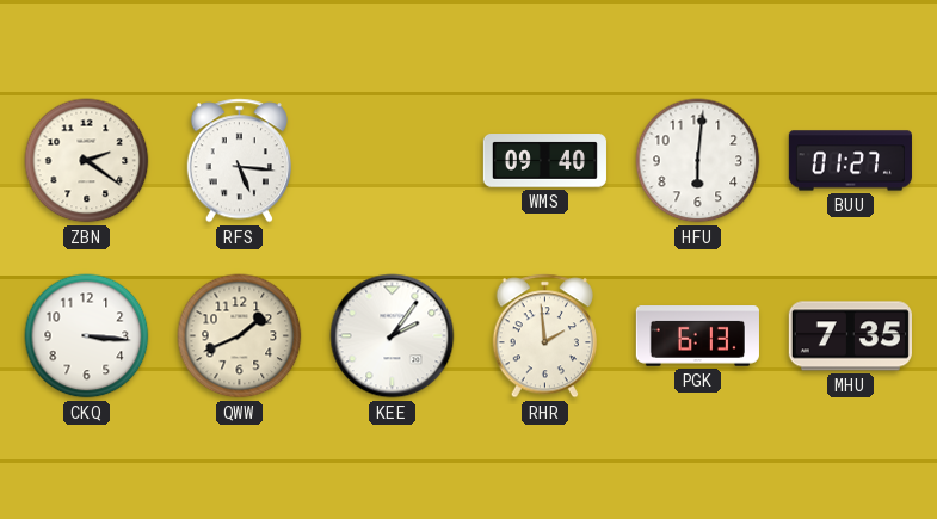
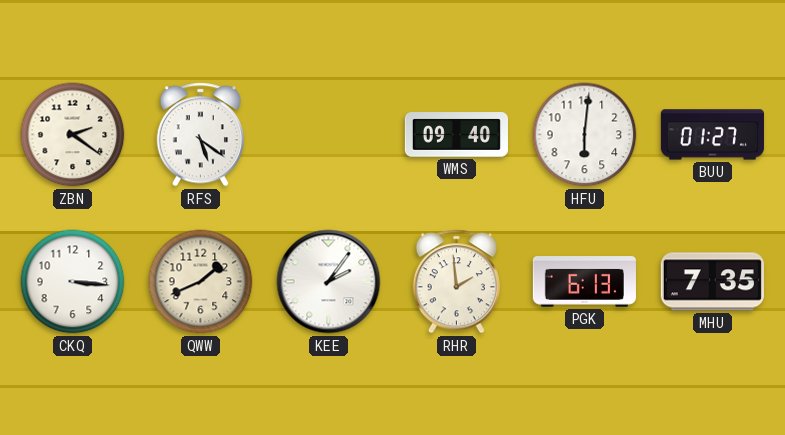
RFS: 5:16 -> 5:21 (200, 135)
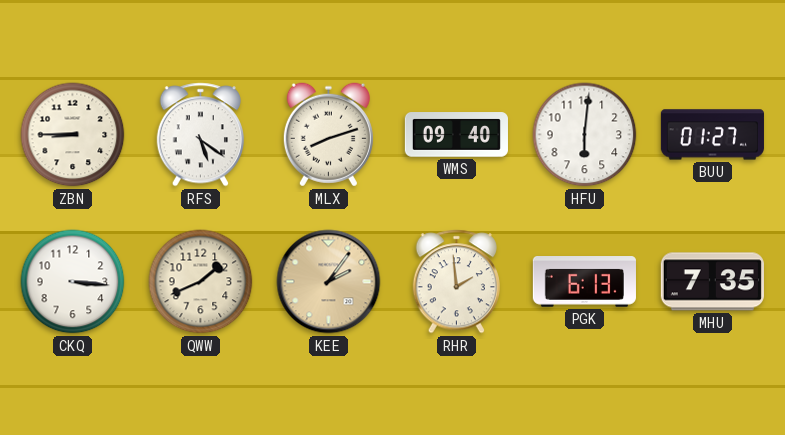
ZBN: 2:21 -> 8:45 (73, 135)
MLX: none -> 8:12 (328, 135)
KEE dial: white -> champagne (329, 282)
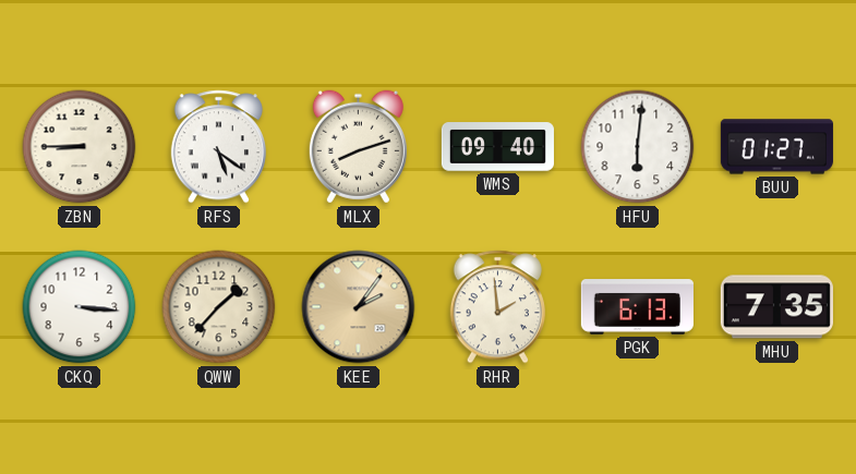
QWW: 1:41 -> 1:37 (219, 307)
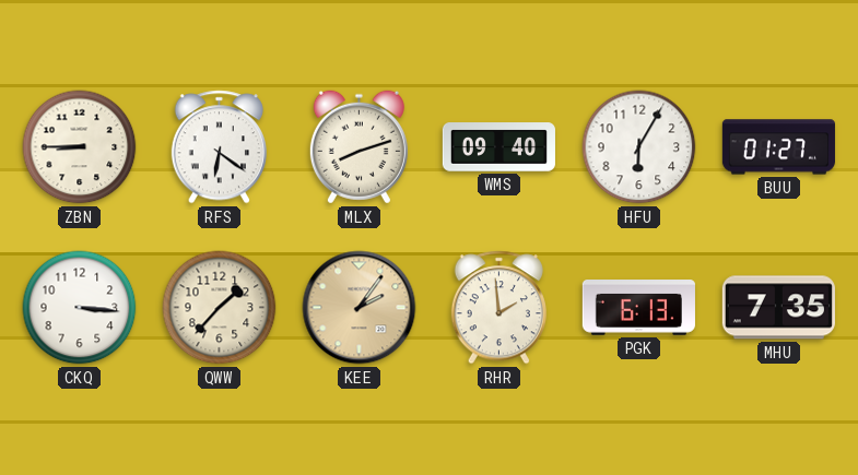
RFS: 5:21 -> 6:21 (219, 147)
HFU: 6:01 -> 6:05 (639, 147)
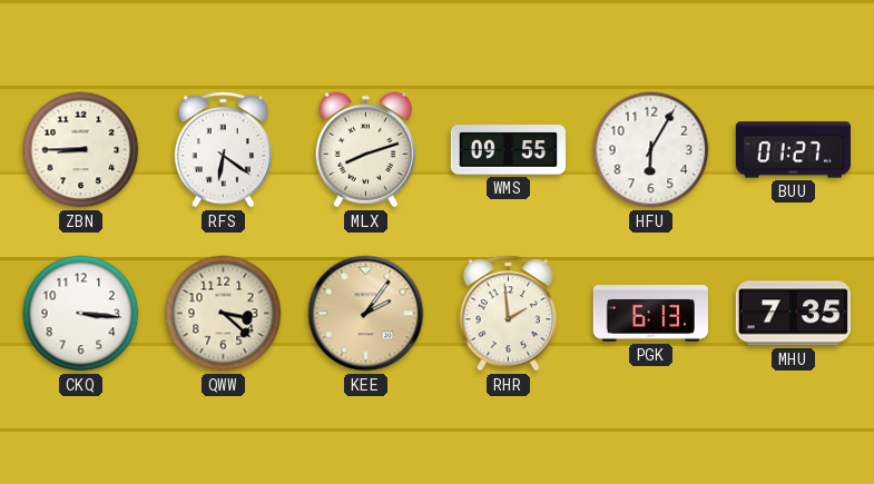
WMS: 09:40 -> 09:55 (508, 150)
QWW: 1:37 -> 3:22 (224, 314)
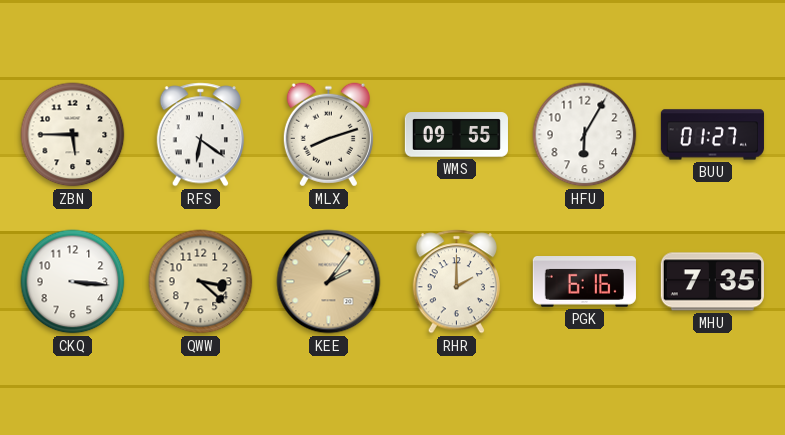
ZBN: 8:45 -> 5:45 (73, 135)
RHR: 1:59 -> 2:00 (456, 282)
PGK: 6:13 -> 6:16 (584, 282)
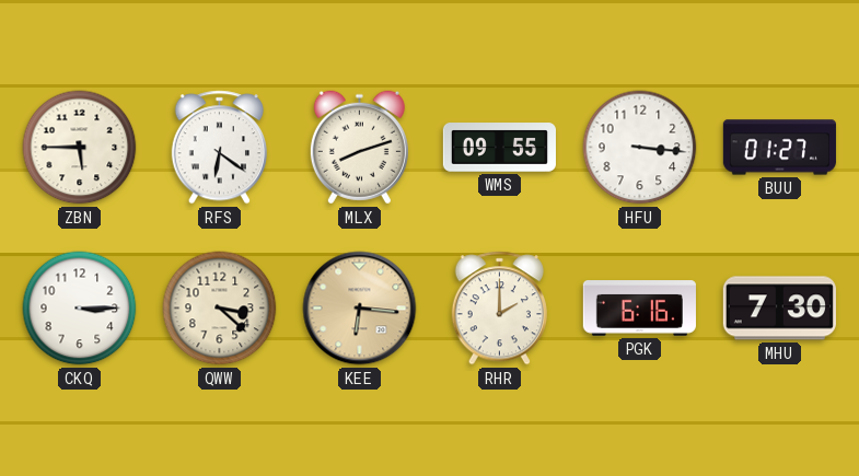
HFU: 6:05 -> 3:16 (640, 148)
CKQ: 3:16 -> 3:15 (80, 309)
KEE: 2:06 -> 6:16 (360, 309)
MHU: 7:35 -> 7:30 (779, 309)
